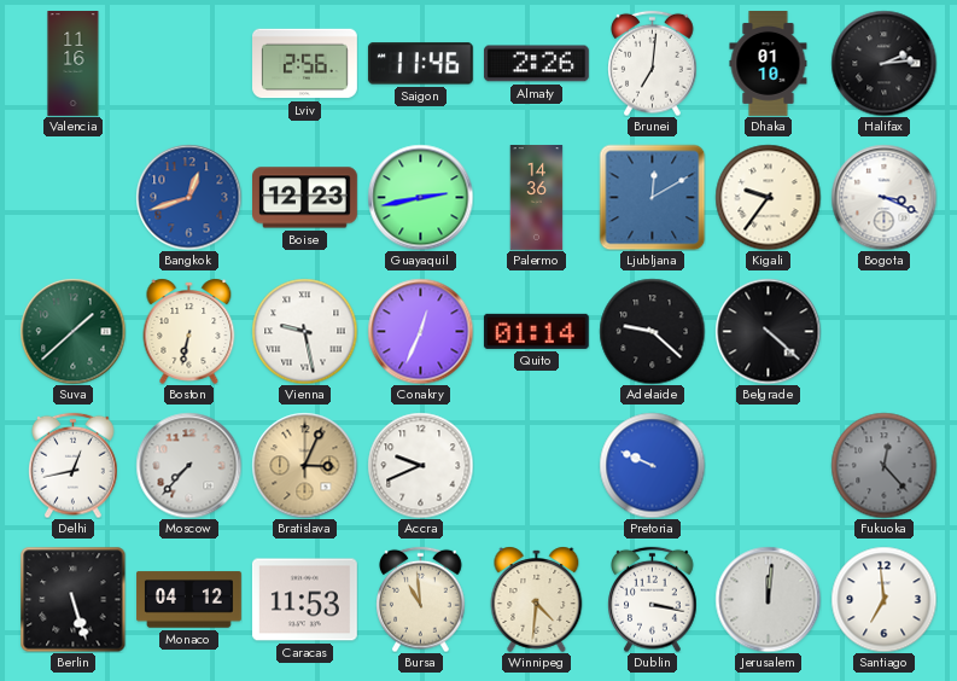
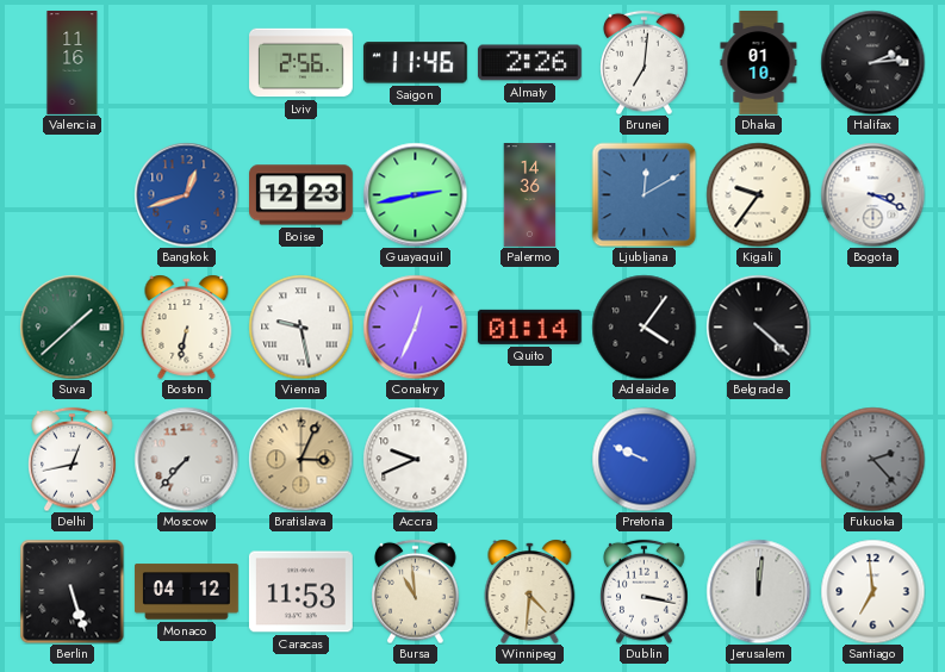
Adelaide: 9:22 -> 4:06 (644, 326)
Fukuoka: 12:23 -> 2:23 (872, 459)
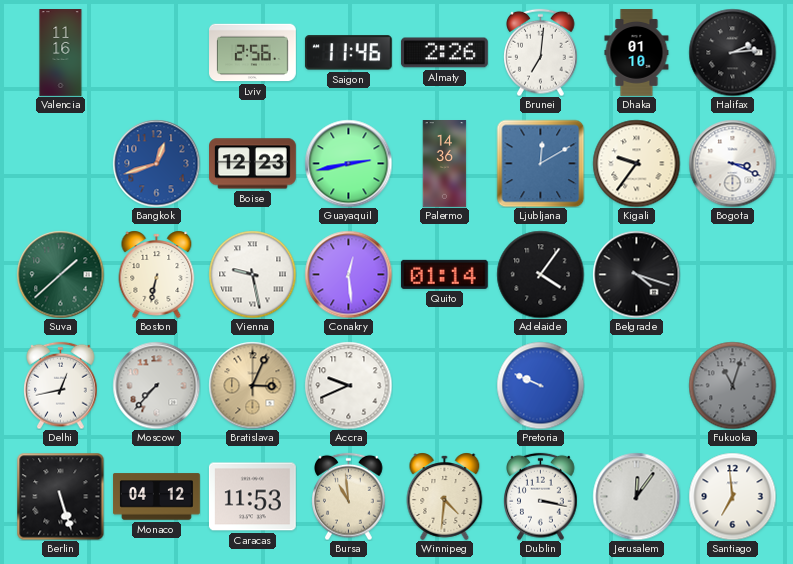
Conakry: 12:34 -> 12:29 (348, 274)
Belgrade: 4:22 -> 4:18 (636, 274)
Fukuoka: 2:23 -> 11:03 (732, 385)
Jerusalem: 12:01 -> 12:06 (636, 496)
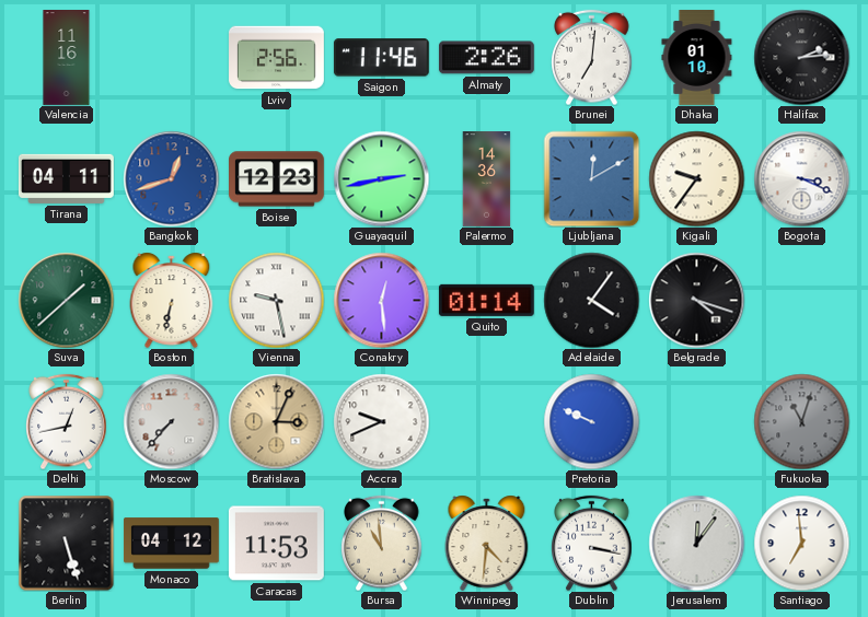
Tirana: none -> 04:11 (67, 178)
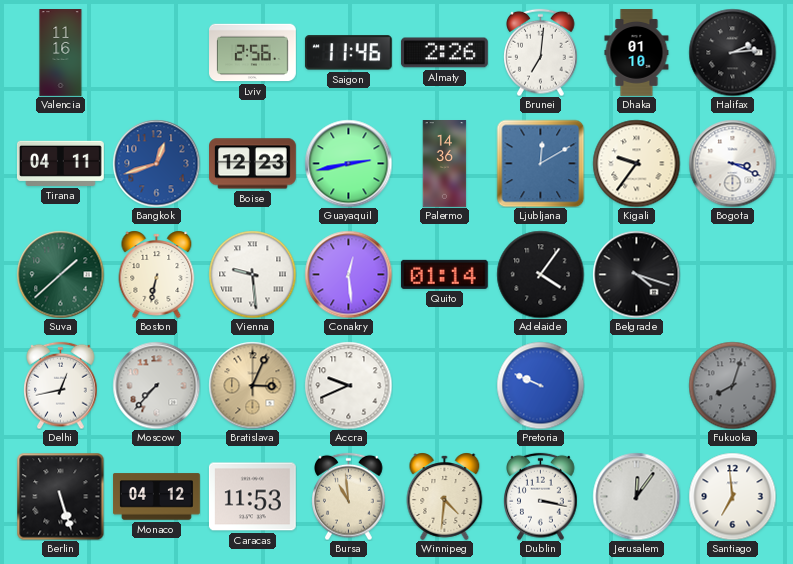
Vienna: 9:28 -> 9:29 (252, 274)
Fukuoka: 11:03 -> 8:03 (732, 385)
